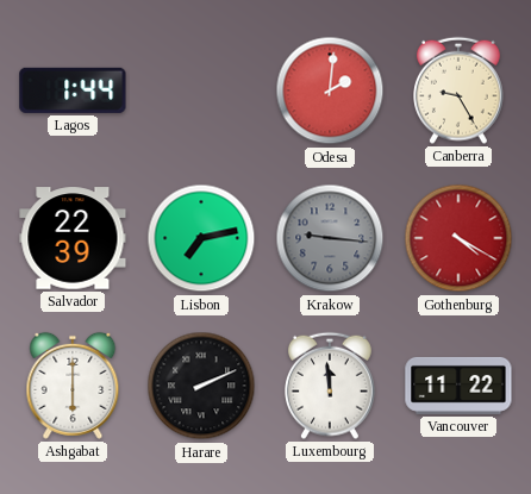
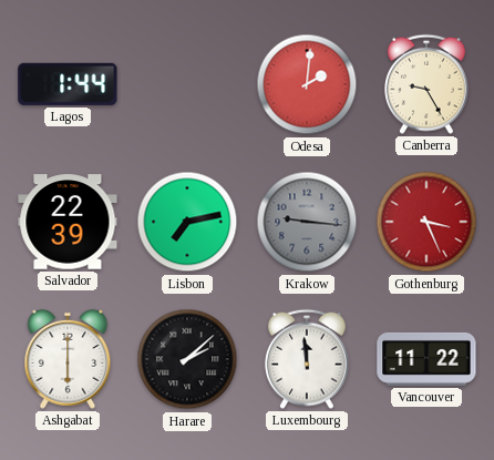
Gothenburg: 4:20 -> 3:26 (426, 222)
Harare: 2:11 -> 2:08 (187, 359)
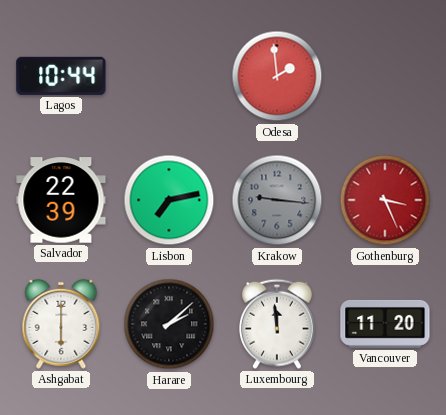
Lagos: 1:44 -> 10:44 (61, 76)
Odesa: 2:01 -> 1:59 (277, 76)
Canberra: 9:25 -> none (428, 84)
Vancouver: 11:22 -> 11:20 (385, 324)
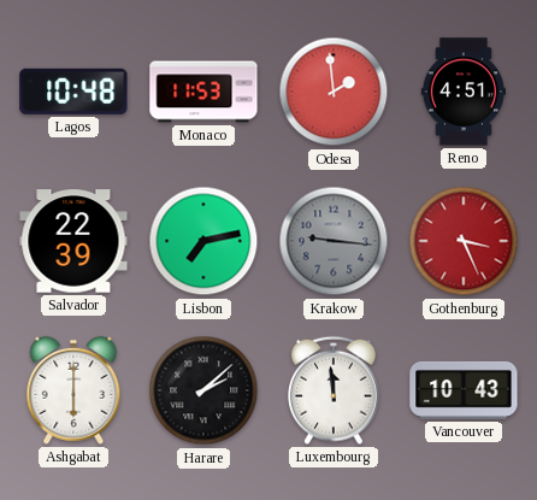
Lagos: 10:44 -> 10:48 (73, 92)
Monaco: none -> 11:53 (203, 92)
Reno: none -> 4:51 (462, 92)
Vancouver: 11:20 -> 10:43 (464, 390)
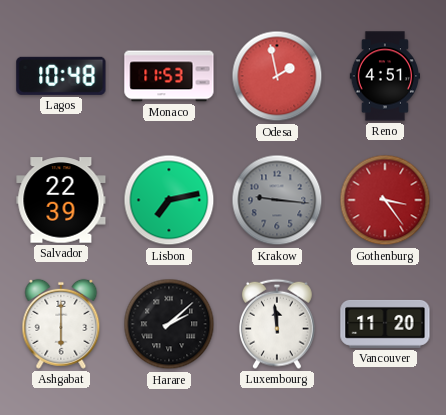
Odesa: 1:59 -> 1:58 (277, 76)
Gothenburg: 3:26 -> 3:24 (385, 200)
Vancouver: 10:43 -> 11:20 (385, 324)
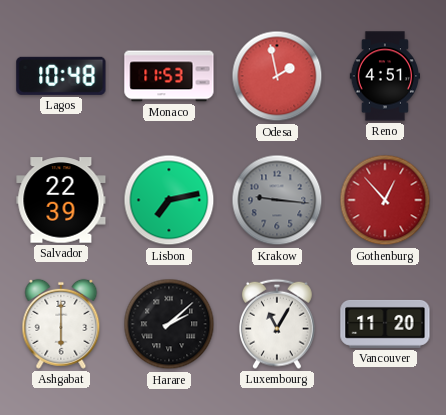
Gothenburg: 3:24 -> 12:53 (385, 200)
Luxembourg: 11:59 -> 11:05 (278, 324)
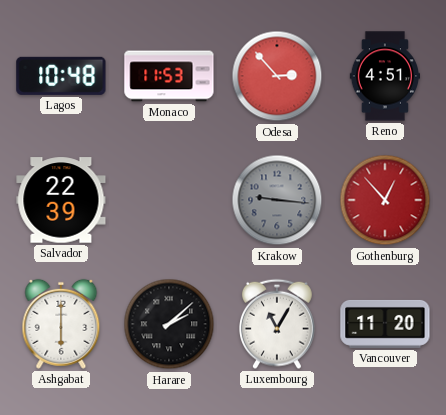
Odesa: 1:58 -> 2:53 (277, 76)
Lisbon: 7:13 -> none (169, 200)
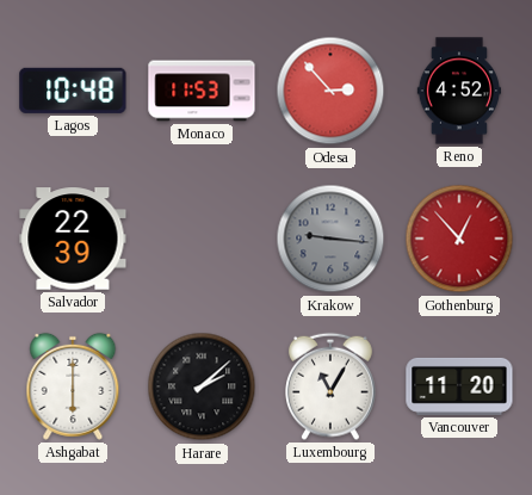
Reno: 4:51 -> 4:52 (458, 91)
